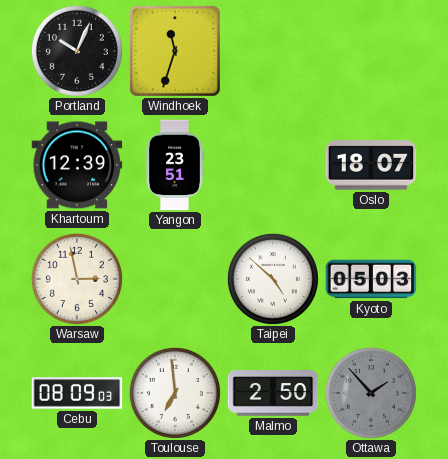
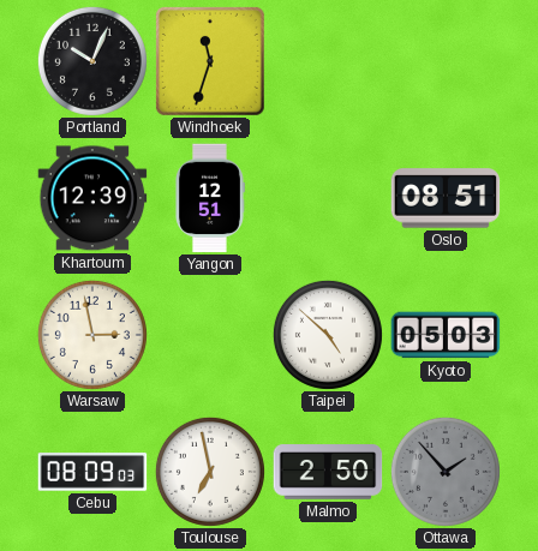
Yangon: 23:51 -> 12:51 (210, 198)
Oslo: 18:07 -> 08:51 (446, 198)
Toulouse: 6:59 -> 6:58 (210, 472)
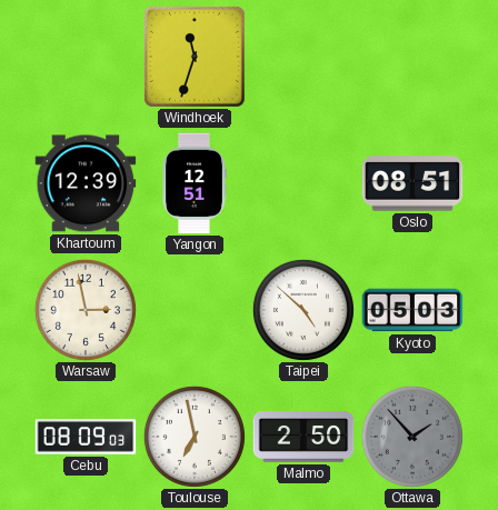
Portland: 10:04 -> none (92, 61)
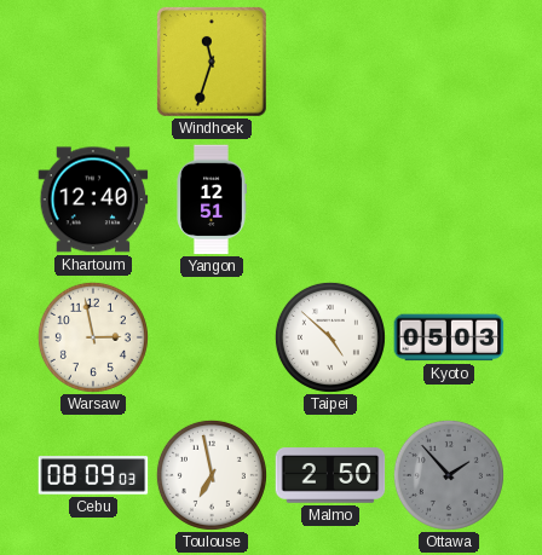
Khartoum: 12:39 -> 12:40 (93, 200)
Oslo: 08:51 -> none (412, 183)
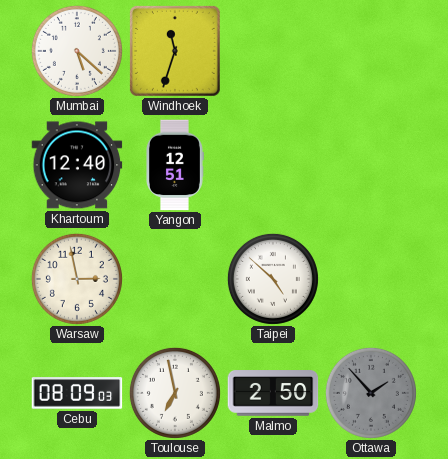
Mumbai: none -> 5:22 (77, 51)
Kyoto: 05:03 -> none (449, 337)
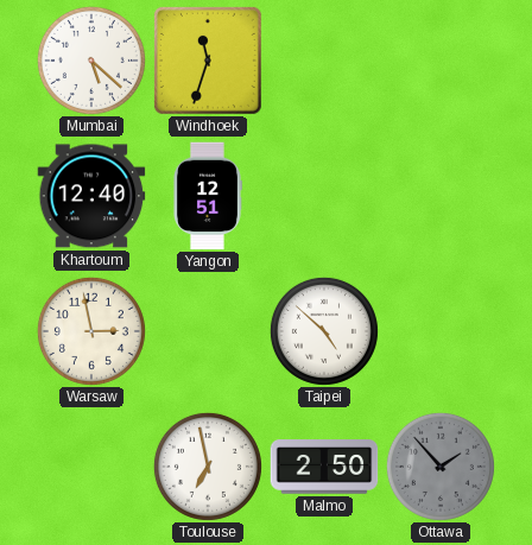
Cebu: 08:09 -> none (77, 393)
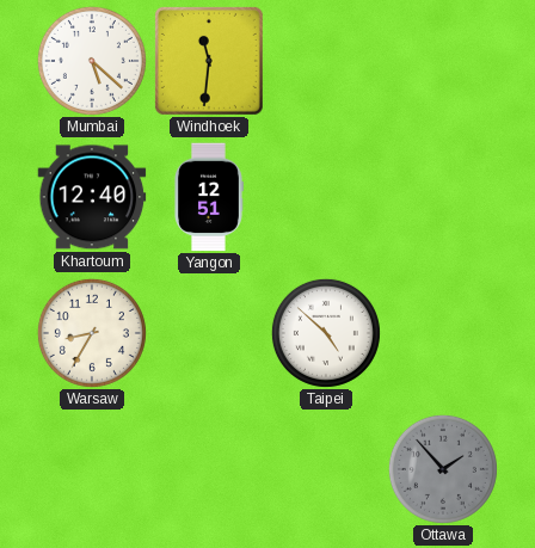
Windhoek: 11:33 -> 11:31 (209, 61)
Warsaw: 2:58 -> 8:35 (92, 333)
Toulouse: 6:58 -> none (208, 467)
Malmo: 2:50 -> none (324, 467)
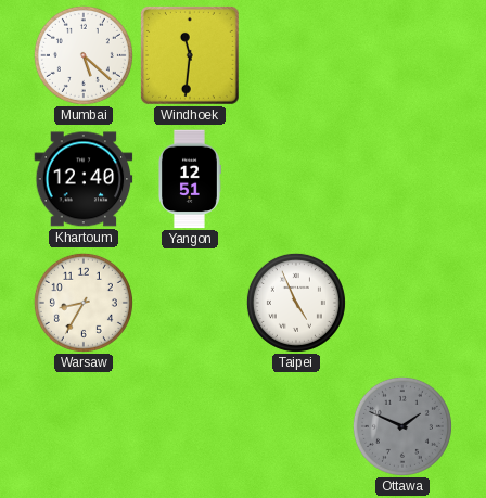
Taipei: 4:52 -> 4:56 (296, 303)
Ottawa: 1:53 -> 1:49 (402, 426)
